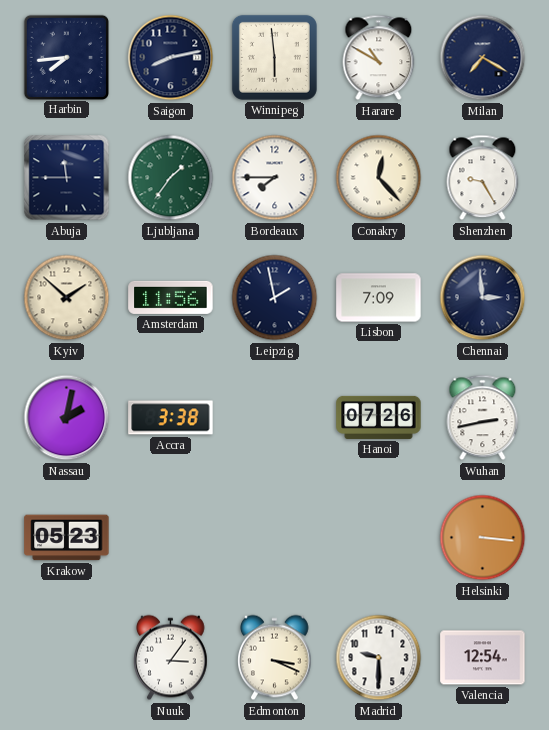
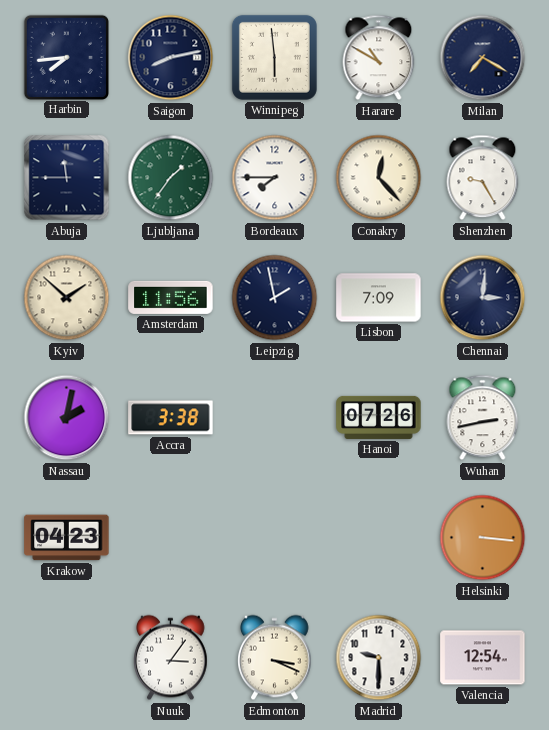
Chennai: 2:59 -> 3:01 (483, 298)
Krakow: 05:23 -> 04:23 (67, 538)
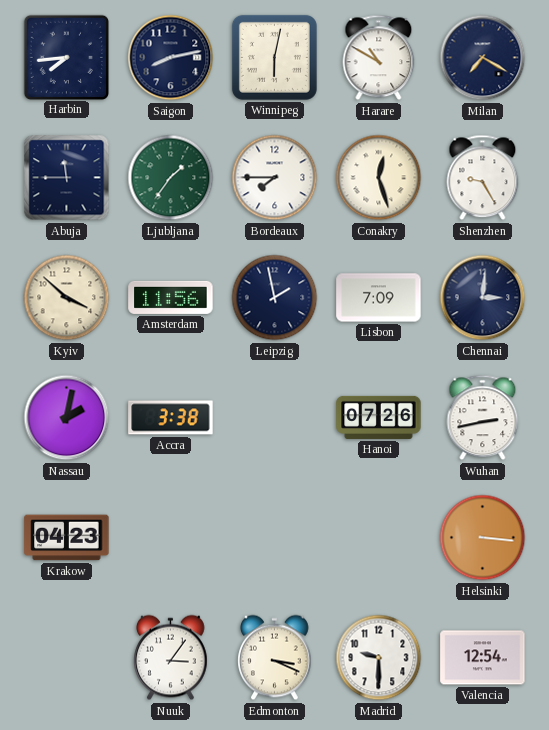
Winnipeg: 5:59 -> 6:02 (274, 57)
Conakry: 12:23 -> 12:27 (379, 178)
Kyiv: 1:52 -> 3:52 (67, 298)
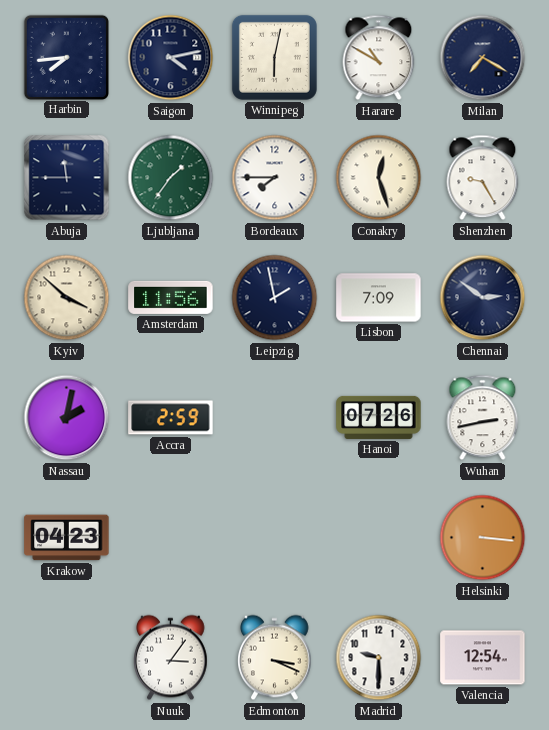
Saigon: 8:13 -> 4:13 (171, 58)
Chennai: 3:01 -> 2:51 (483, 298)
Accra: 3:38 -> 2:59 (171, 418)
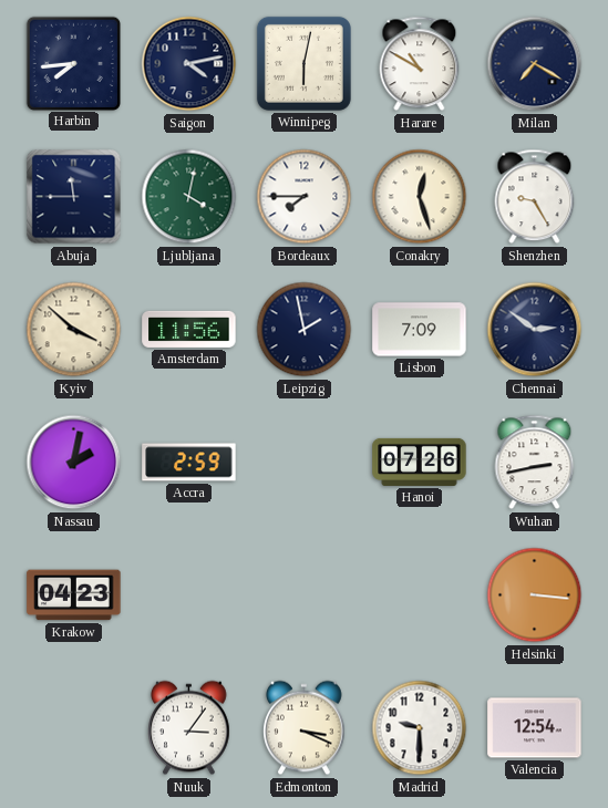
Ljubljana: 1:36 -> 4:02 (189, 197)
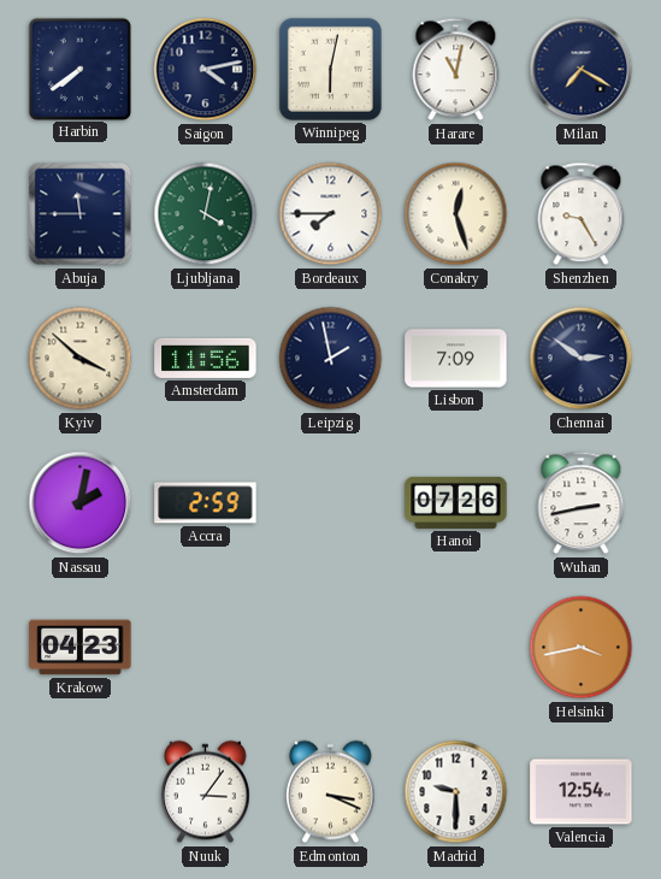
Harbin: 7:44 -> 7:39 (79, 69)
Harare: 10:50 -> 11:02 (456, 70)
Helsinki: 3:16 -> 3:43 (582, 648)
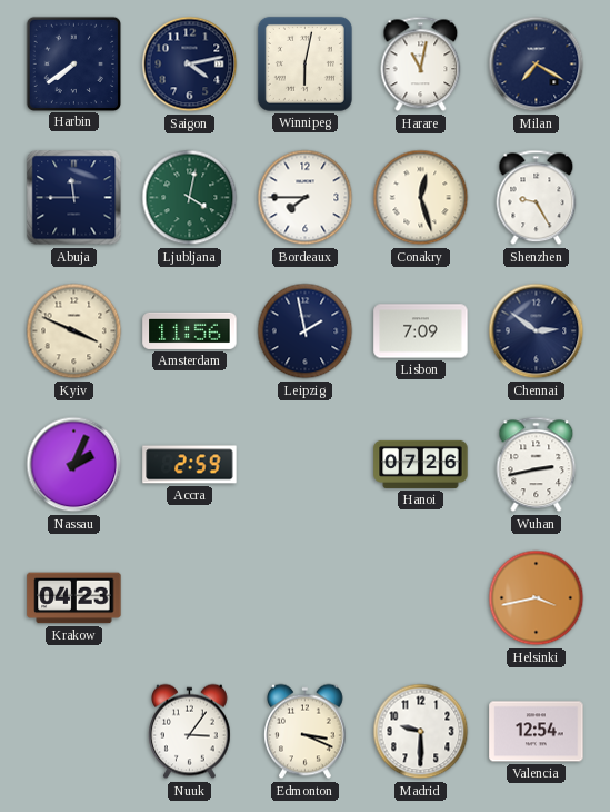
Kyiv: 3:52 -> 3:49 (74, 331)
Nassau: 2:02 -> 2:04 (74, 465)
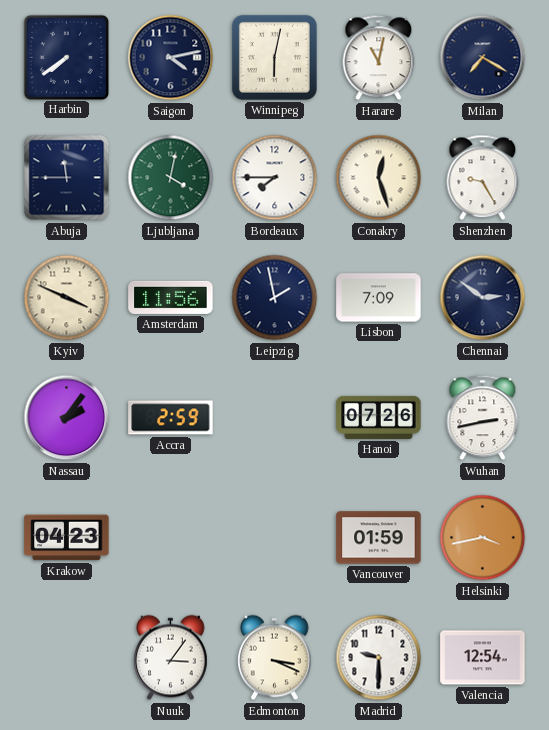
Nassau: 2:04 -> 2:06 (67, 418)
Vancouver: none -> 01:59 (379, 538)
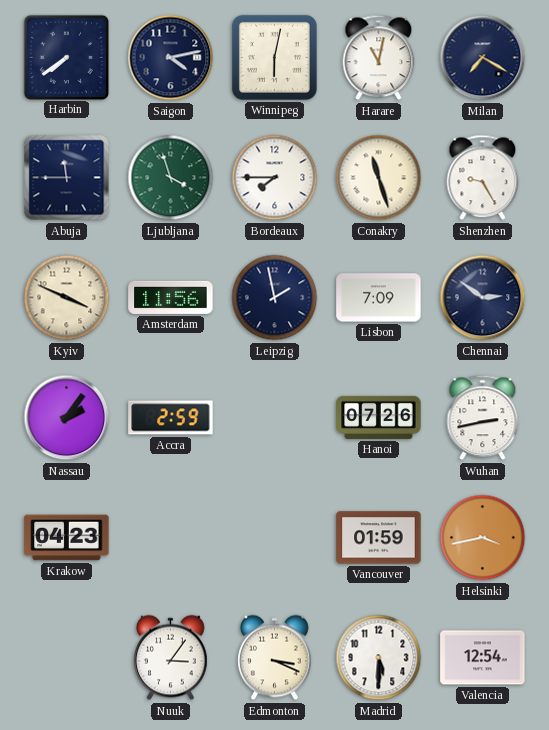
Ljubljana: 4:02 -> 3:57 (171, 178)
Conakry: 12:27 -> 11:27 (379, 178)
Madrid: 9:30 -> 5:30 (379, 658)
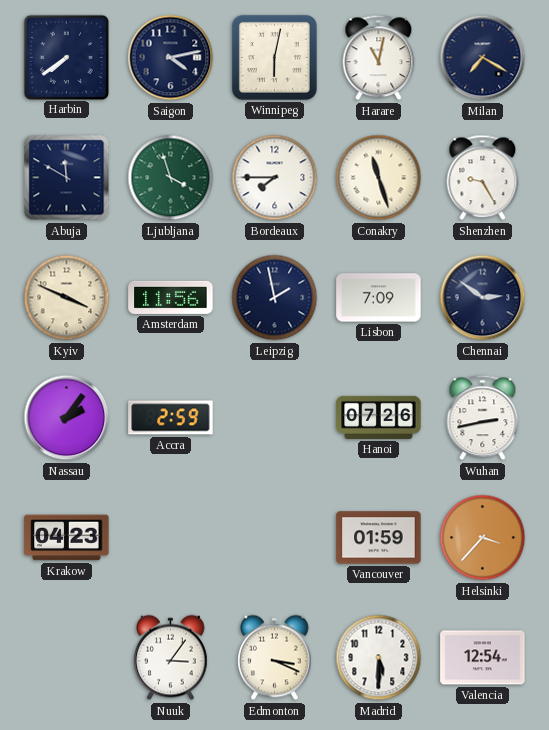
Abuja: 11:45 -> 11:50 (67, 178)
Helsinki: 3:43 -> 3:37 (483, 538)
